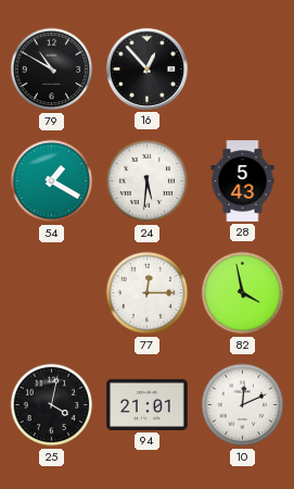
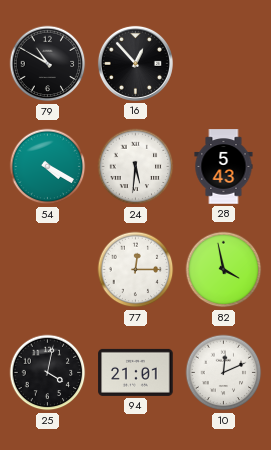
54: 1:20 -> 4:20 (48, 167)
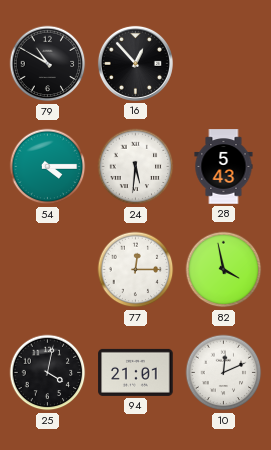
54: 4:20 -> 4:15 (48, 167)
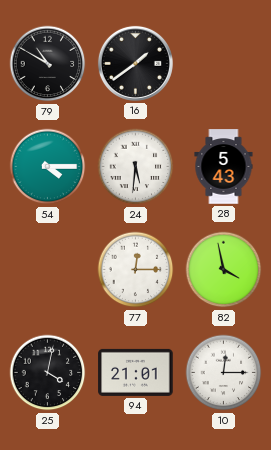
16: 12:53 -> 1:39 (135, 63)
10: 12:11 -> 12:15 (224, 373)
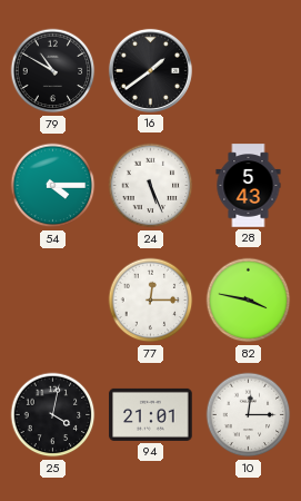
24: 5:31 -> 5:26 (151, 186)
82: 3:58 -> 3:47 (249, 301)
